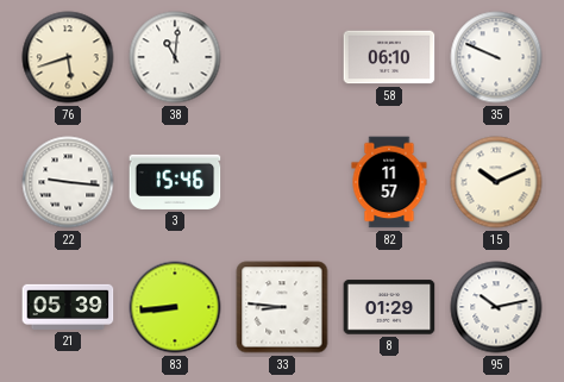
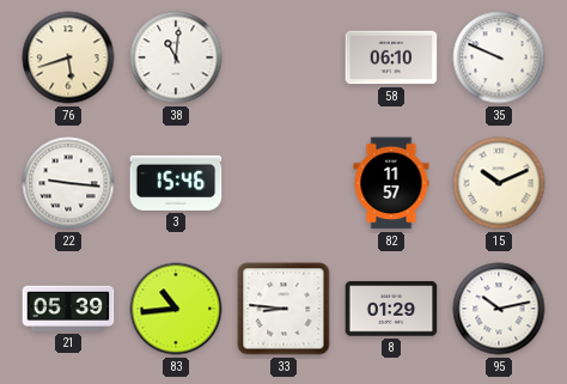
83: 8:44 -> 10:44 (176, 309)
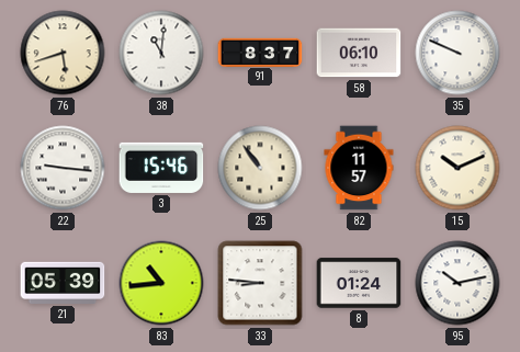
91: none -> 8:37 (260, 52)
25: none -> 10:54 (260, 168)
8: 01:29 -> 01:24 (359, 283)
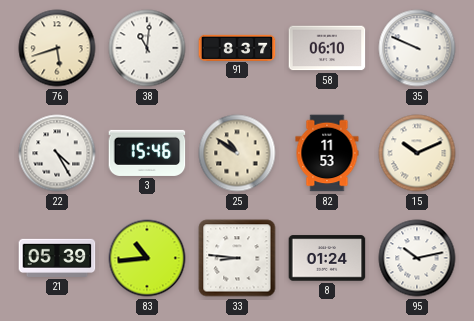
22: 9:16 -> 4:25 (57, 153)
25: 10:54 -> 10:51 (237, 153)
82: 11:57 -> 11:53 (327, 153)
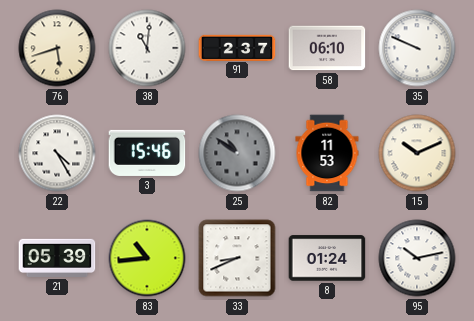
91: 8:37 -> 2:37 (237, 47)
25 dial: cream -> grey (237, 153)
33: 8:46 -> 8:41 (237, 258)
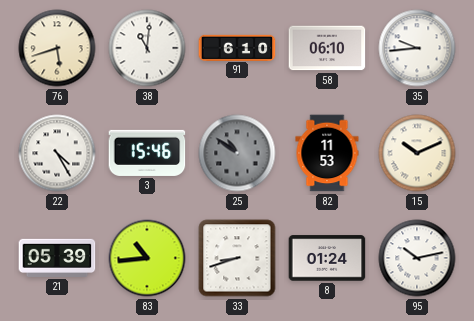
91: 2:37 -> 6:10 (237, 47)
35: 9:49 -> 9:44 (417, 48)
33: 8:41 -> 8:42 (237, 258)
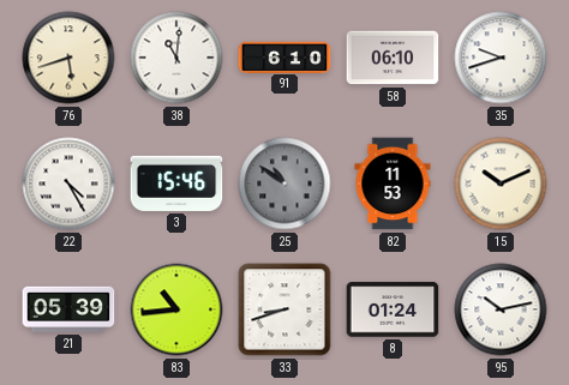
35: 9:44 -> 9:42 (501, 58)
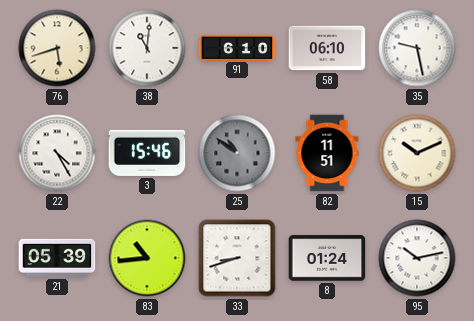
35: 9:42 -> 9:28 (417, 48)
82: 11:53 -> 11:51 (327, 153)
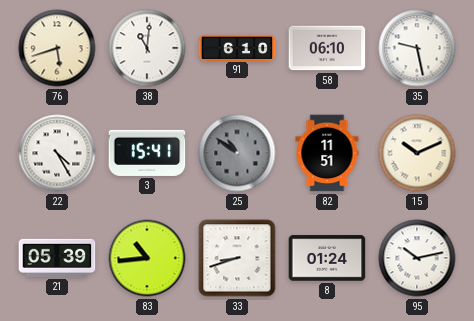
3: 15:46 -> 15:41 (147, 153)
